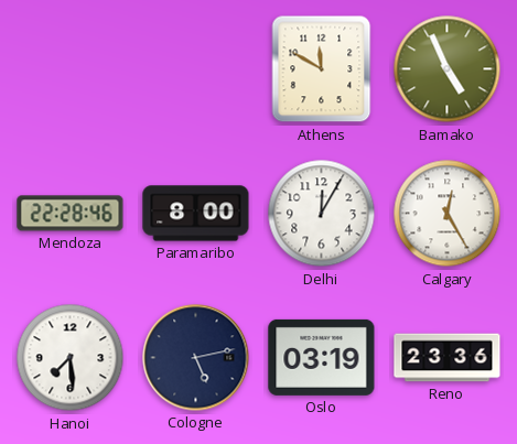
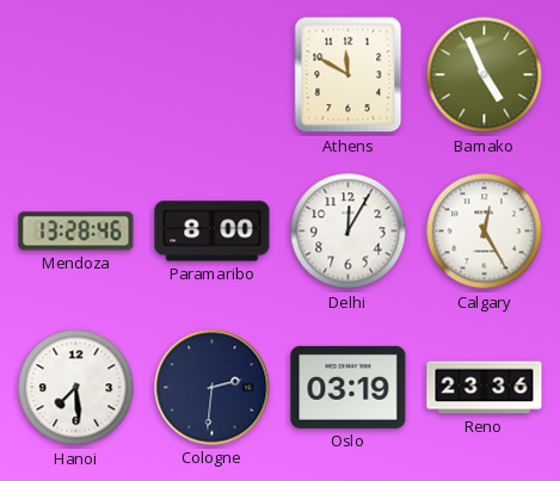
Mendoza: 22:28 -> 13:28 (76, 232)
Cologne: 5:13 -> 2:31 (213, 388)
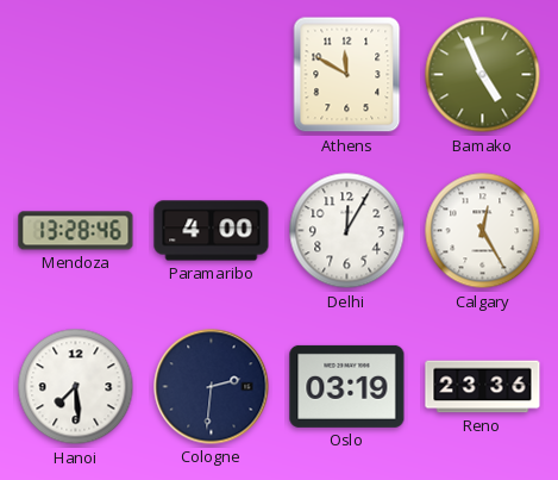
Paramaribo: 8:00 -> 4:00 (212, 231)
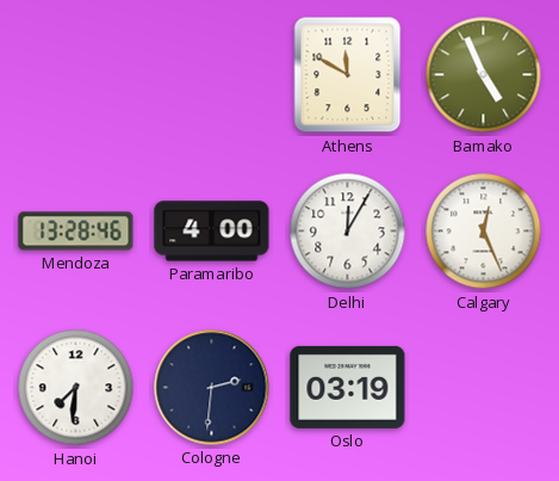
Calgary: 12:25 -> 12:26 (484, 232)
Hanoi: 7:29 -> 7:31 (76, 388)
Reno: 23:36 -> none (483, 387)
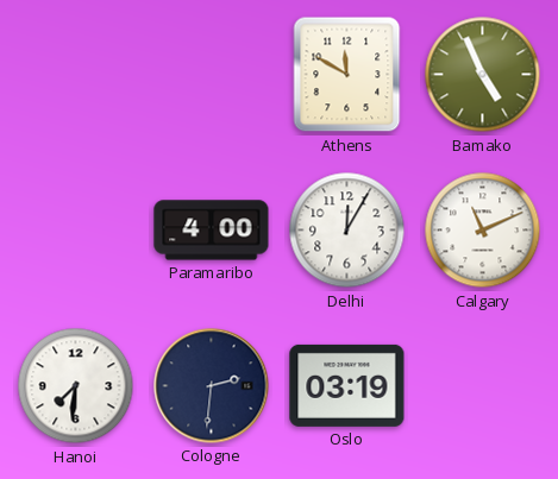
Mendoza: 13:28 -> none (76, 232)
Calgary: 12:26 -> 11:11 (483, 231)
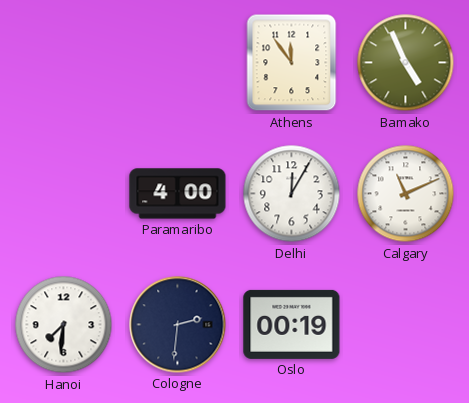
Athens: 11:50 -> 11:54 (292, 63)
Oslo: 03:19 -> 00:19 (292, 324)
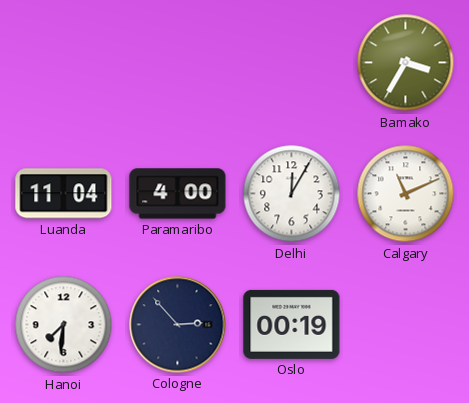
Athens: 11:54 -> none (292, 63)
Bamako: 4:56 -> 3:35 (406, 63)
Luanda: none -> 11:04 (64, 194)
Cologne: 2:31 -> 2:53 (178, 325)
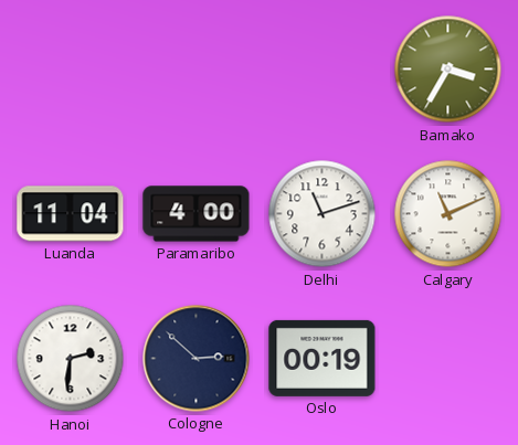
Delhi: 12:05 -> 11:12 (323, 214)
Hanoi: 7:31 -> 2:31 (71, 359)
Cologne: 2:53 -> 2:52 (197, 359)
